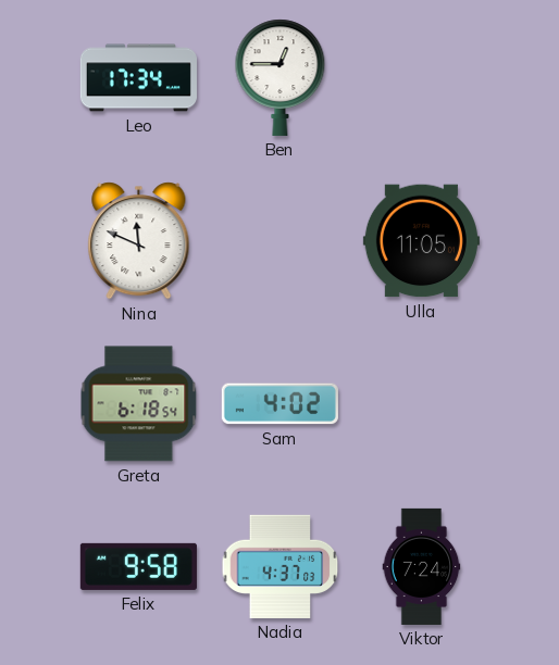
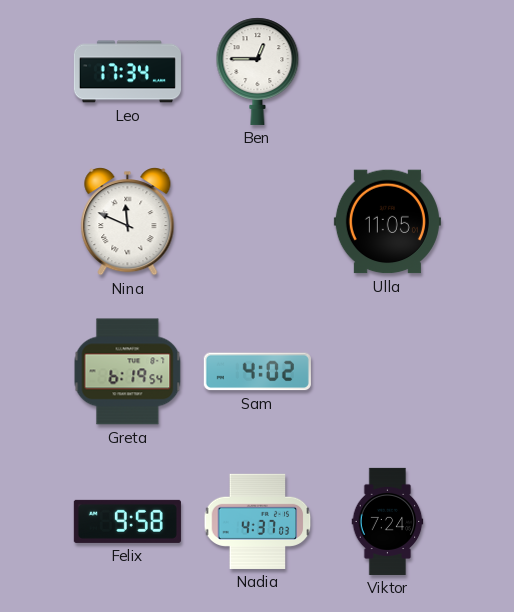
Greta: 6:18 -> 6:19 (128, 372)
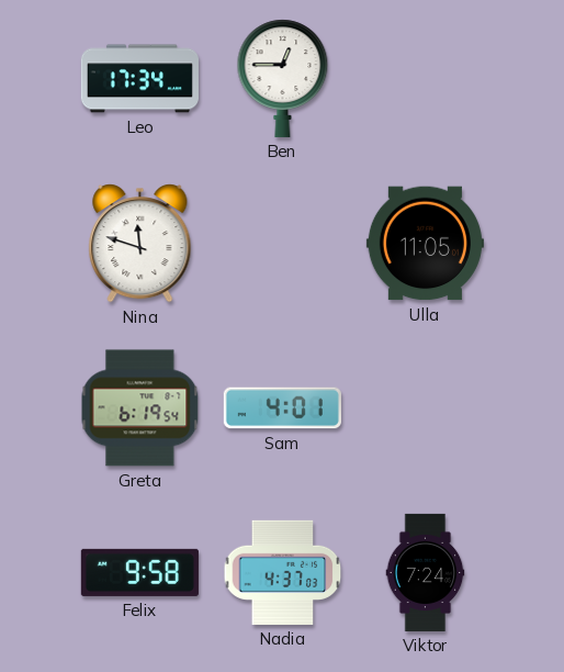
Nina: 11:49 -> 11:48 (140, 244)
Sam: 4:02 -> 4:01 (282, 408)
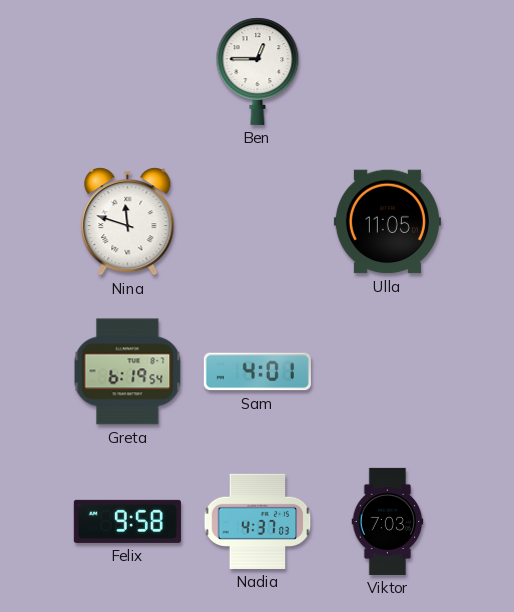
Leo: 17:34 -> none (139, 79)
Viktor: 7:24 -> 7:03 (388, 521)
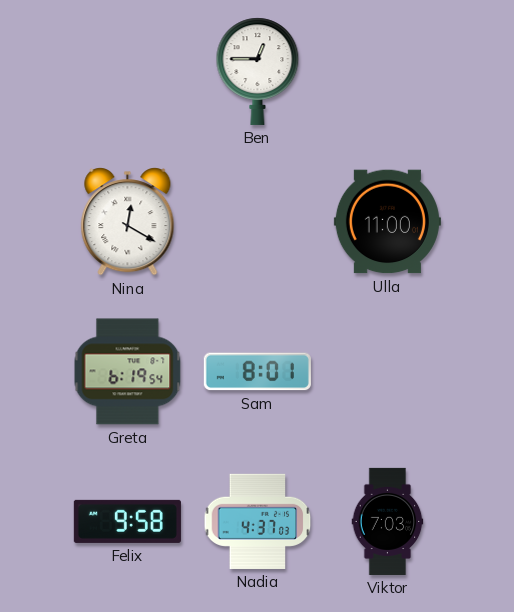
Nina: 11:48 -> 12:20 (128, 222)
Ulla: 11:05 -> 11:00 (387, 222)
Sam: 4:01 -> 8:01 (257, 372)
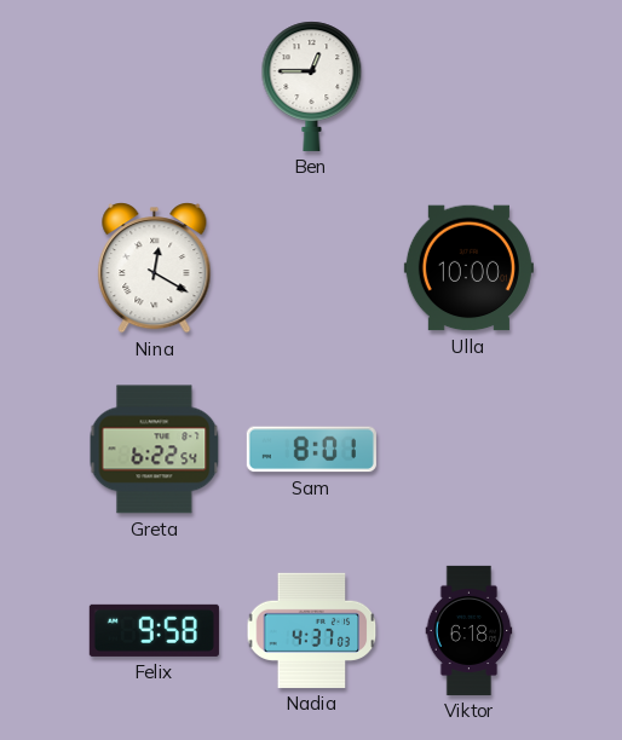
Ulla: 11:00 -> 10:00 (468, 268)
Greta: 6:19 -> 6:22 (155, 450)
Viktor: 7:03 -> 6:18 (470, 630)
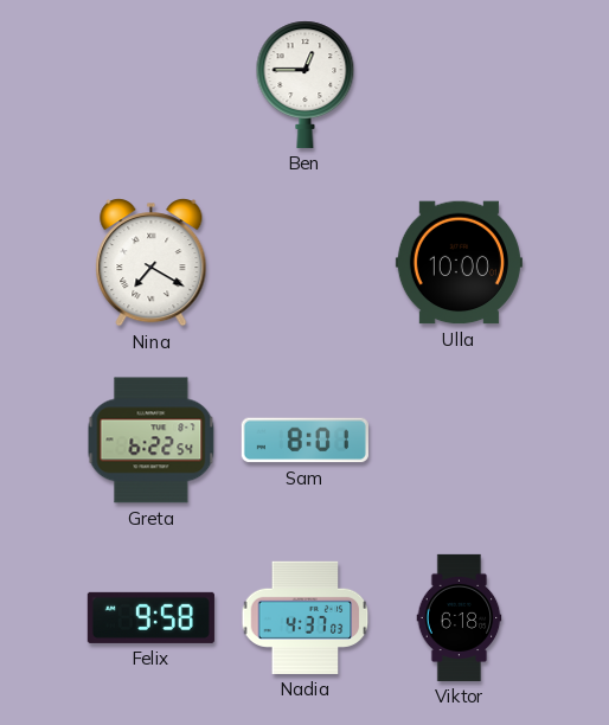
Nina: 12:20 -> 7:20 (152, 263)
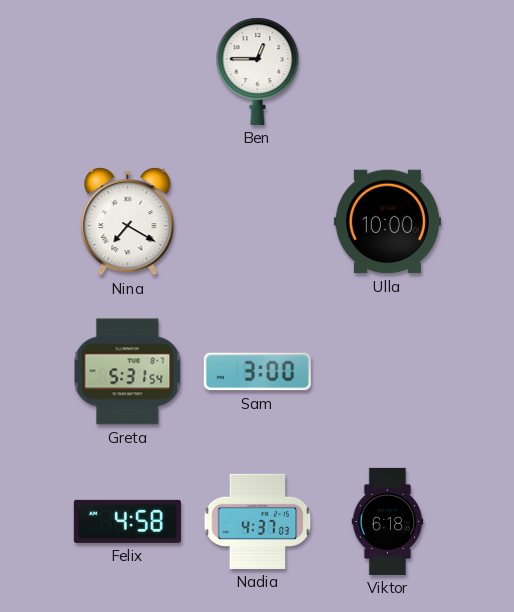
Greta: 6:22 -> 5:31 (128, 372)
Sam: 8:01 -> 3:00 (257, 372)
Felix: 9:58 -> 4:58 (127, 521)
